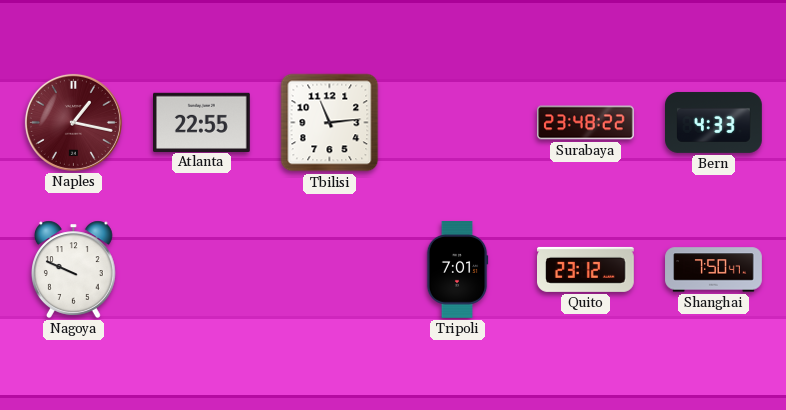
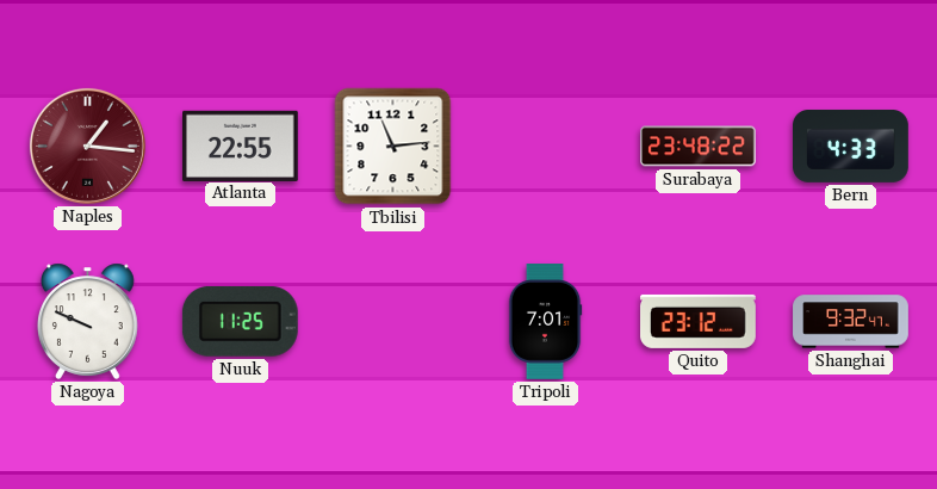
Naples: 1:17 -> 1:16 (87, 146)
Nuuk: none -> 11:25 (240, 321)
Shanghai: 7:50 -> 9:32 (851, 322)
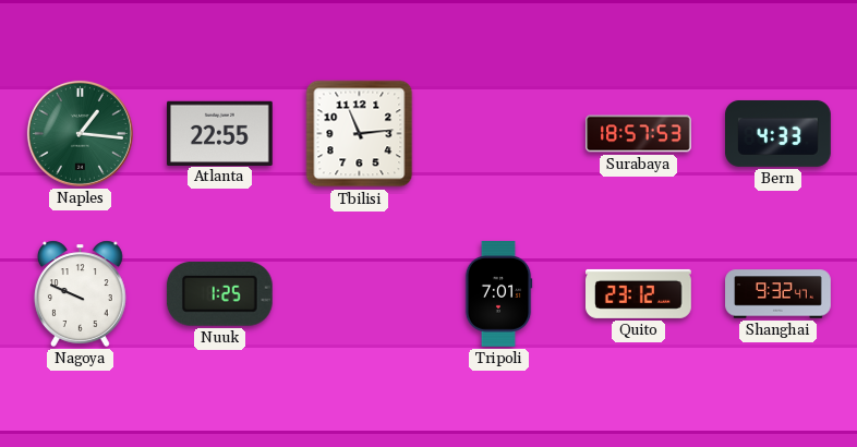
Naples dial: burgundy -> green (80, 133)
Surabaya: 23:48 -> 18:57 (639, 134)
Nuuk: 11:25 -> 1:25 (219, 293)
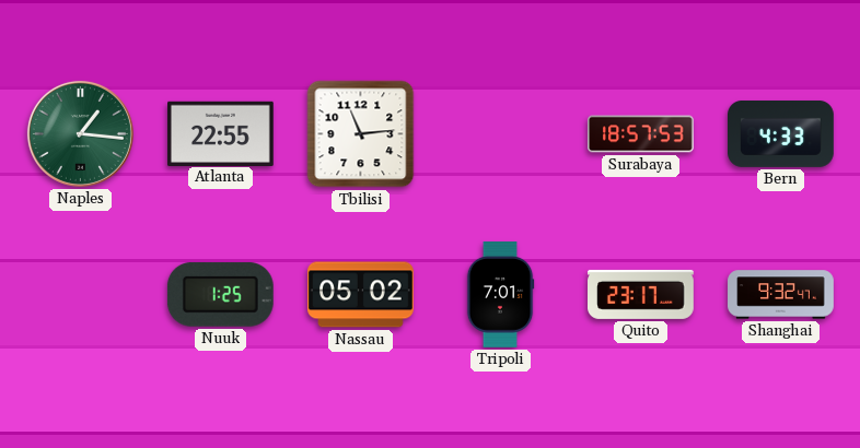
Nagoya: 9:49 -> none (80, 293)
Nassau: none -> 05:02 (361, 295)
Quito: 23:12 -> 23:17 (641, 294)
